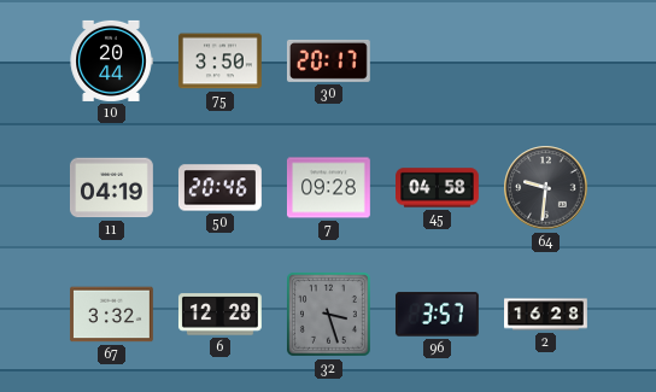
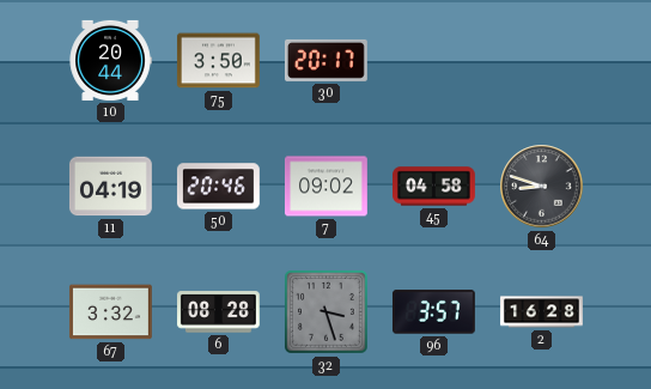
7: 09:28 -> 09:02 (325, 187)
64: 9:31 -> 8:48 (542, 187)
6: 12:28 -> 08:28 (218, 312)
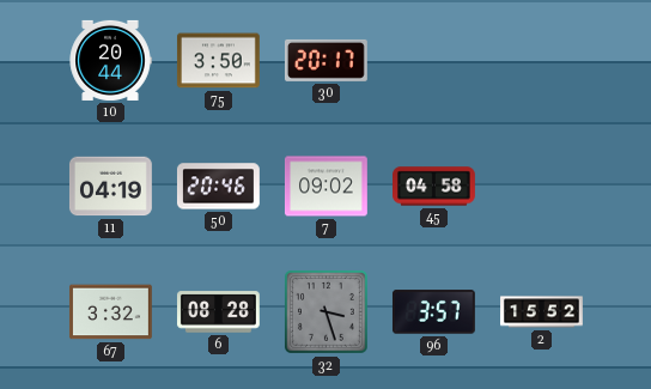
64: 8:48 -> none (542, 187)
2: 16:28 -> 15:52 (542, 312)
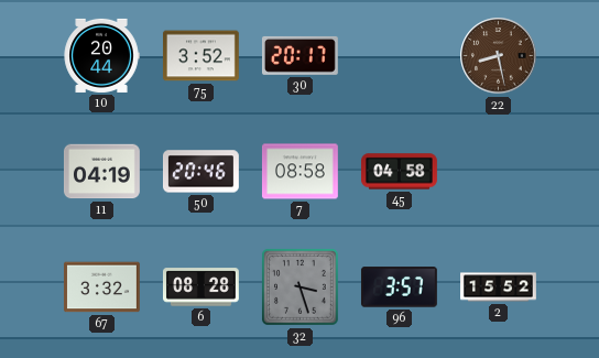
75: 3:50 -> 3:52 (200, 56)
22: none -> 8:28 (499, 56)
7: 09:02 -> 08:58 (299, 172)
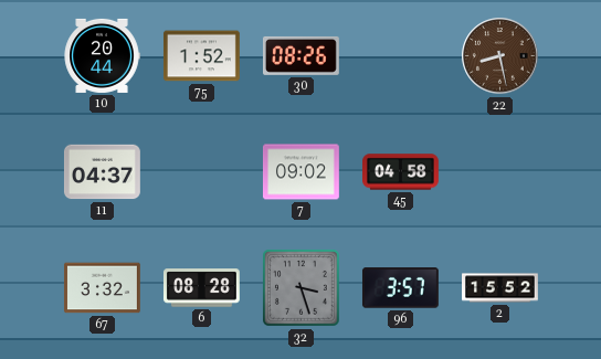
75: 3:52 -> 1:52 (201, 56)
30: 20:17 -> 08:26 (300, 55)
11: 04:19 -> 04:37 (102, 172)
50: 20:46 -> none (200, 172)
7: 08:58 -> 09:02 (300, 172)
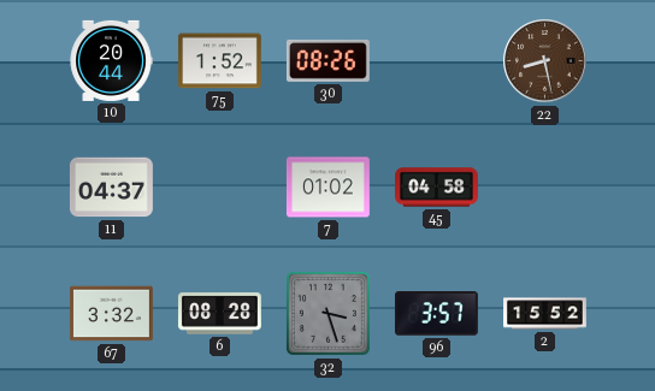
7: 09:02 -> 01:02 (327, 188)
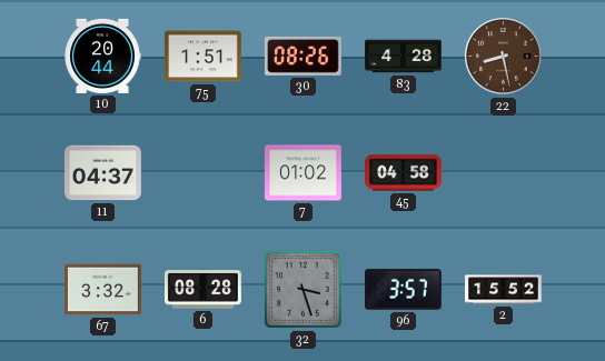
75: 1:52 -> 1:51 (202, 57)
83: none -> 4:28 (404, 57)
